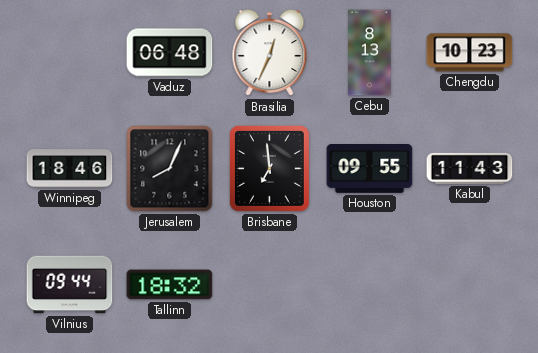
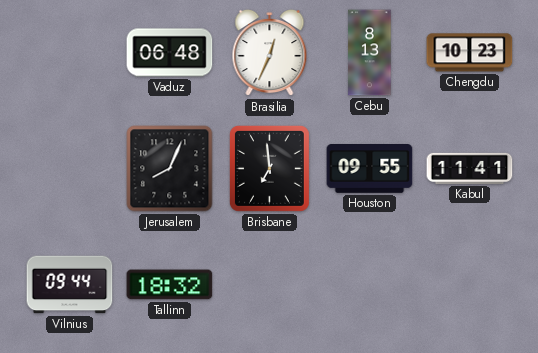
Winnipeg: 18:46 -> none (70, 169)
Kabul: 11:43 -> 11:41 (470, 168)
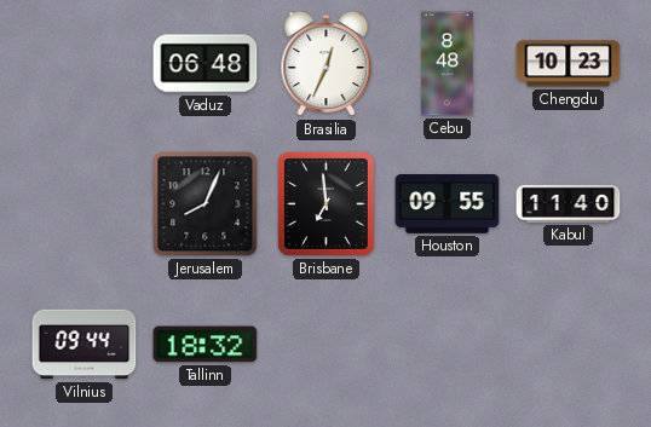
Cebu: 8:13 -> 8:48 (448, 64)
Kabul: 11:41 -> 11:40 (569, 203)
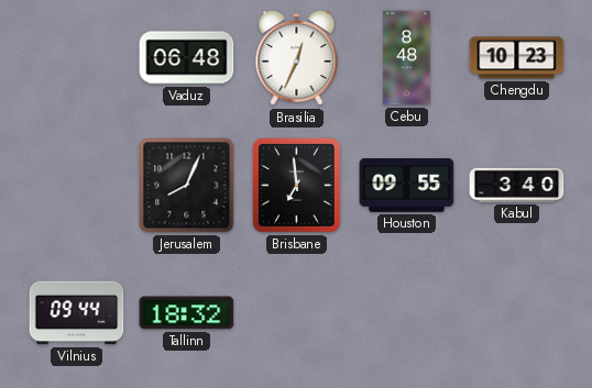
Kabul: 11:40 -> 3:40 (517, 185)
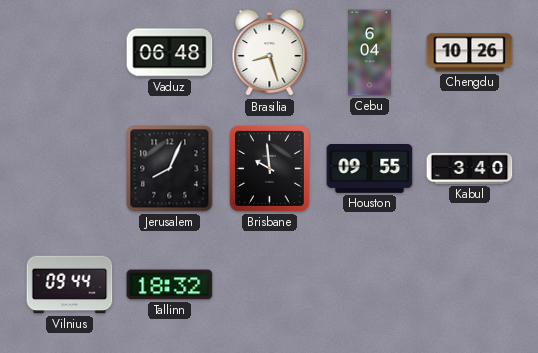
Brasilia: 12:34 -> 8:27 (270, 53)
Cebu: 8:48 -> 6:04 (370, 53)
Chengdu: 10:23 -> 10:26 (470, 53)
Brisbane: 6:59 -> 9:59 (269, 168)
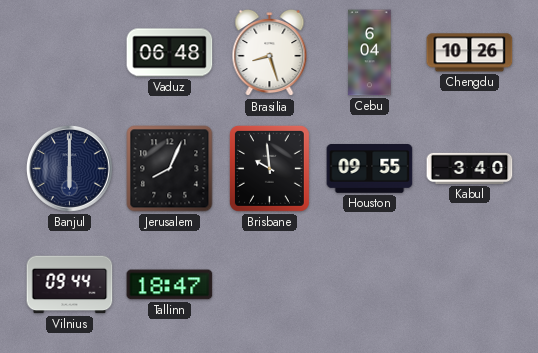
Banjul: none -> 6:00 (70, 169)
Tallinn: 18:32 -> 18:47 (170, 285)
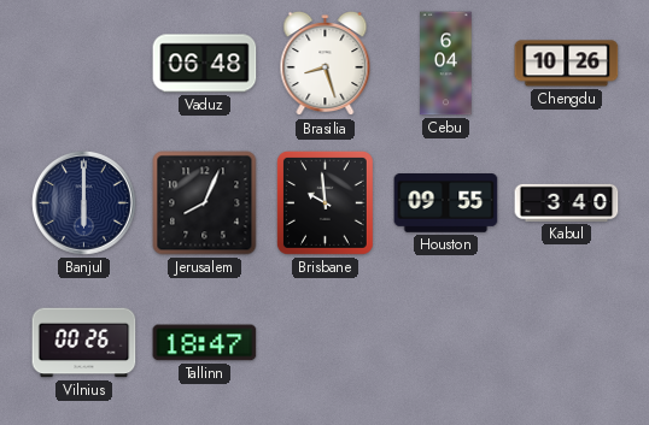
Vilnius: 09:44 -> 00:26 (84, 343)
